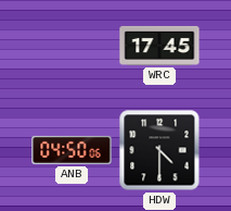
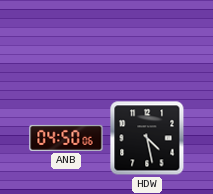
WRC: 17:45 -> none (159, 46)
HDW: 4:30 -> 4:28 (147, 138)
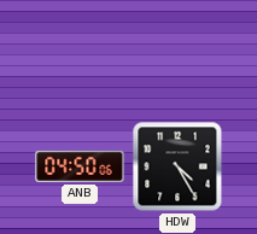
HDW: 4:28 -> 4:25 (177, 166)
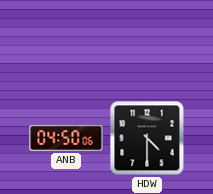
HDW: 4:25 -> 4:30 (147, 138)
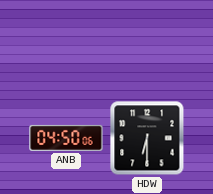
HDW: 4:30 -> 6:30 (147, 138)
